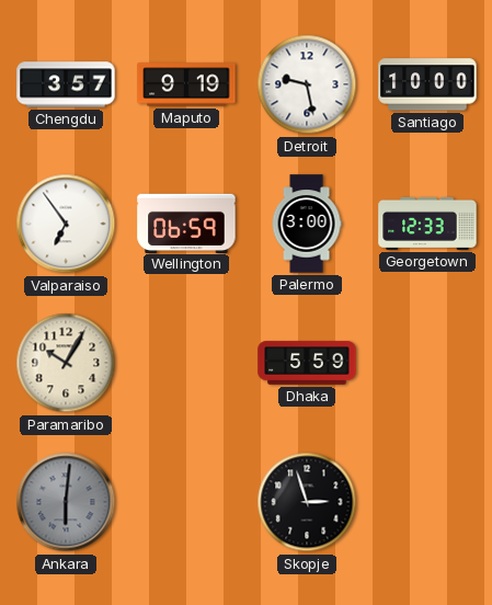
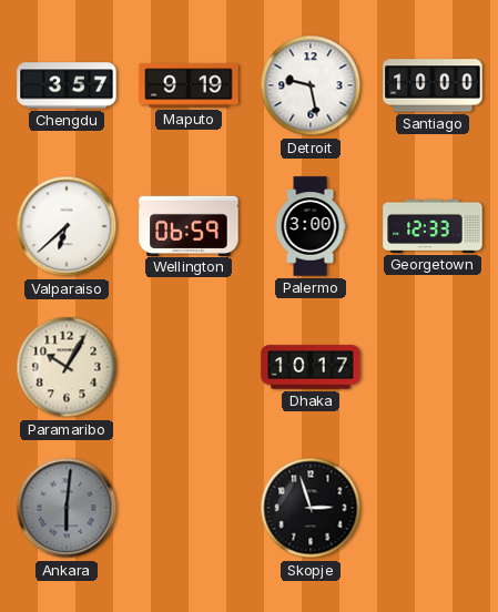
Valparaiso: 6:54 -> 6:38 (67, 226)
Dhaka: 5:59 -> 10:17 (311, 367)
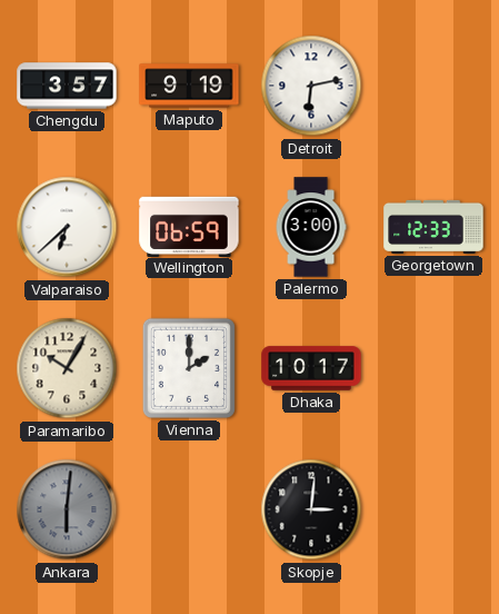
Detroit: 9:28 -> 6:13 (311, 86)
Santiago: 10:00 -> none (433, 85)
Vienna: none -> 2:00 (189, 368)
Skopje: 2:57 -> 3:01 (311, 509)
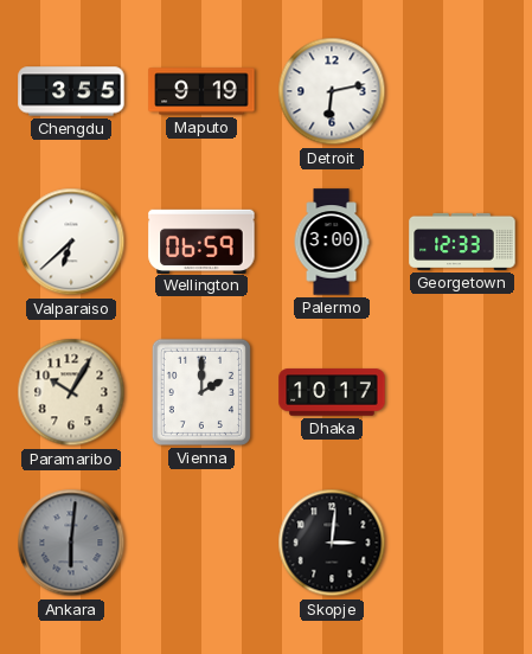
Chengdu: 3:57 -> 3:55 (71, 91)
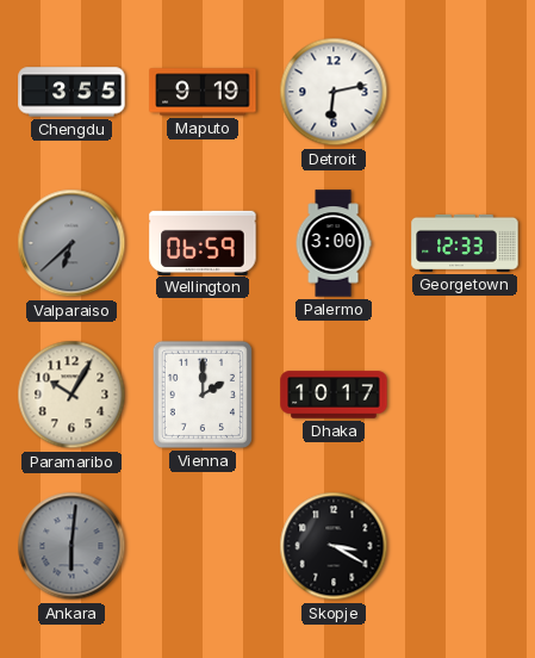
Valparaiso dial: white -> grey (71, 243)
Skopje: 3:01 -> 3:20 (334, 546)
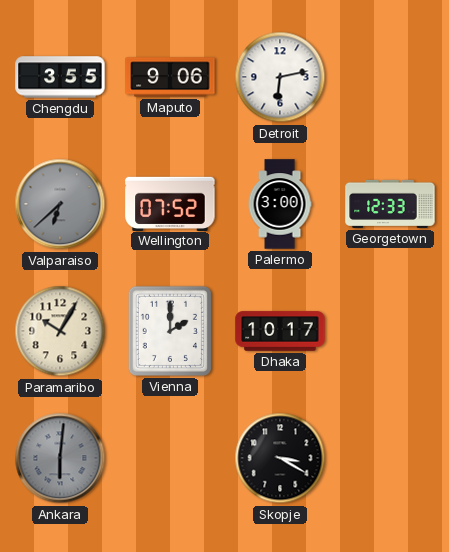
Maputo: 9:19 -> 9:06 (170, 77)
Wellington: 06:59 -> 07:52 (170, 203)
